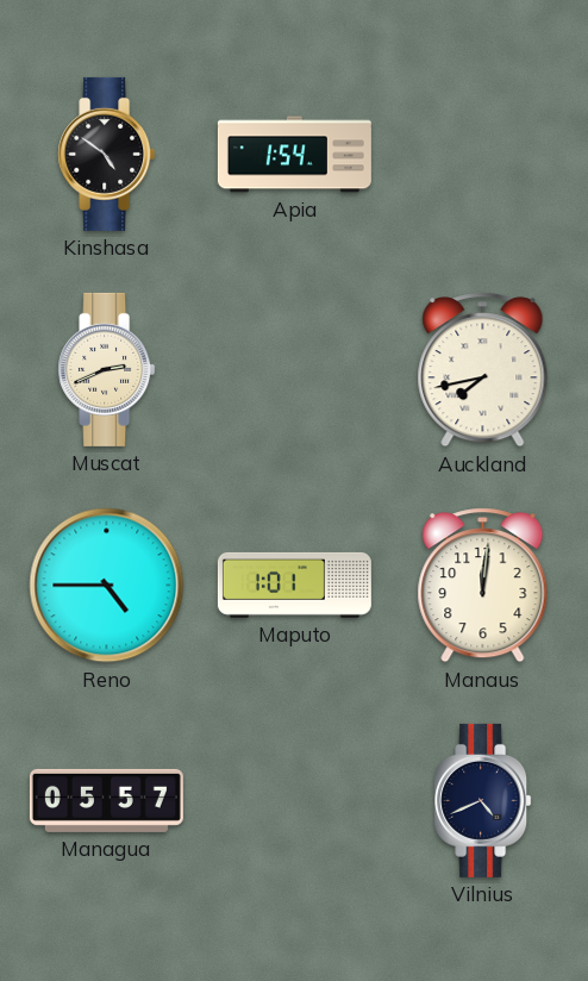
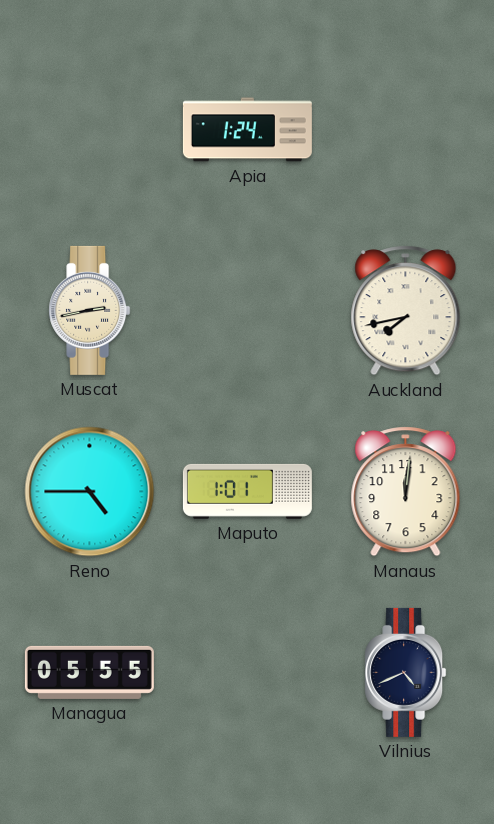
Kinshasa: 4:51 -> none (107, 154)
Apia: 1:54 -> 1:24 (247, 130)
Muscat: 2:41 -> 2:43 (90, 310)
Managua: 05:57 -> 05:55 (89, 672)
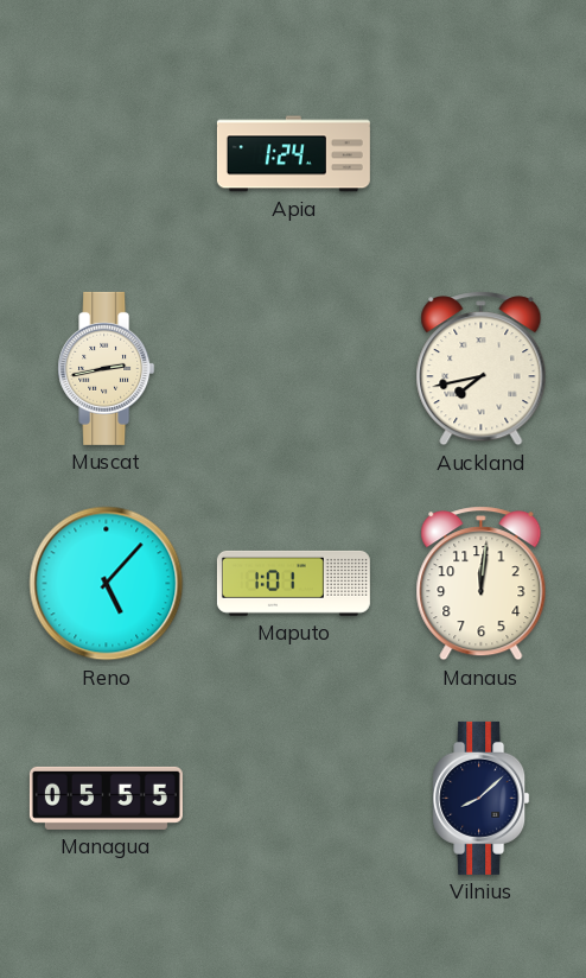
Reno: 4:45 -> 5:07 (107, 584)
Vilnius: 4:41 -> 8:08 (482, 798)
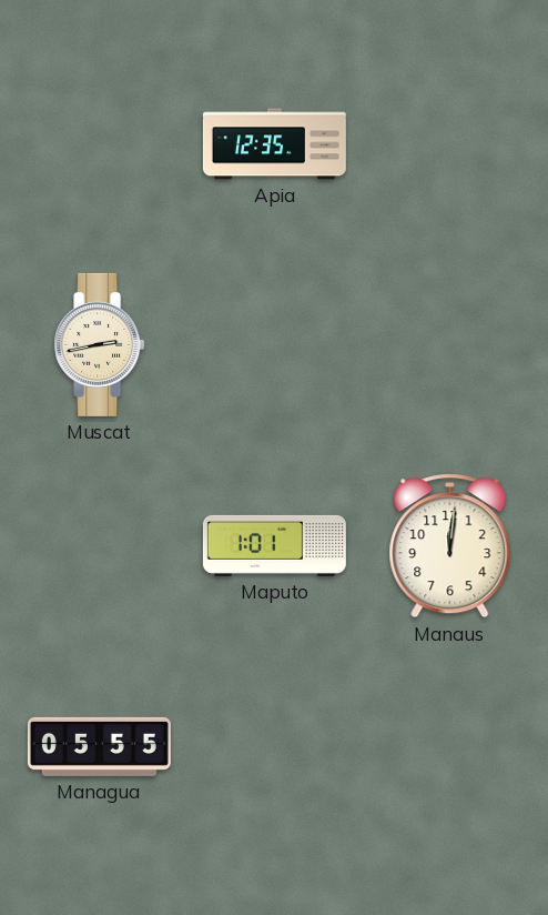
Apia: 1:24 -> 12:35 (274, 144)
Auckland: 7:43 -> none (482, 369)
Reno: 5:07 -> none (107, 584)
Vilnius: 8:08 -> none (482, 798)
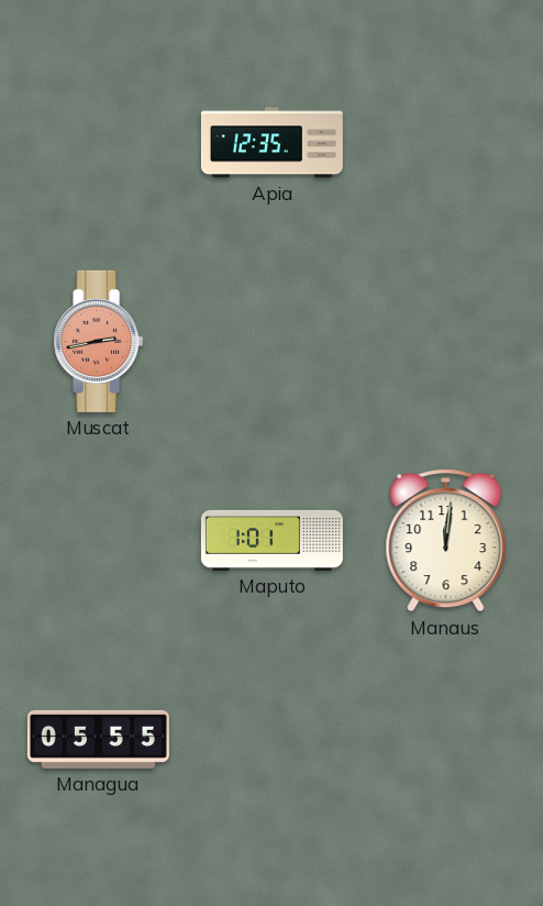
Muscat dial: cream -> salmon (99, 341)
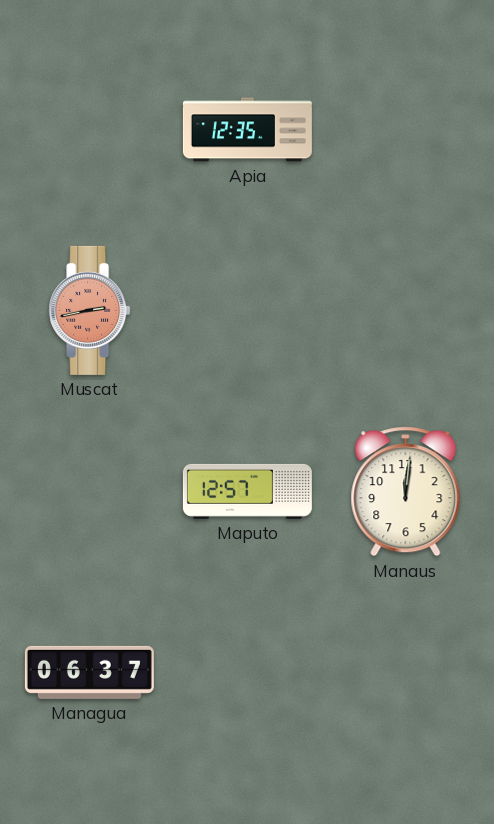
Maputo: 1:01 -> 12:57 (247, 491)
Managua: 05:55 -> 06:37 (89, 672)
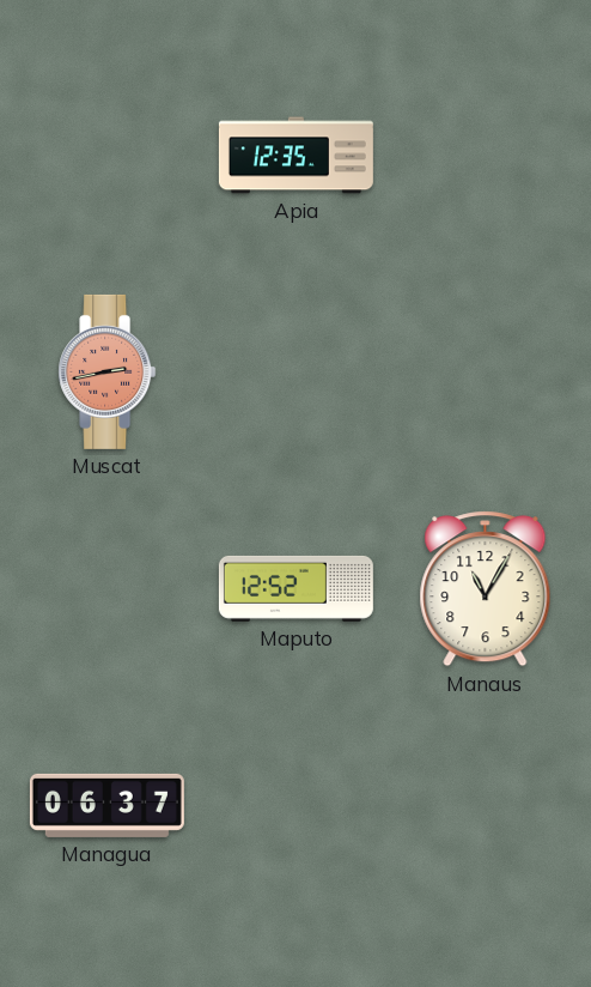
Maputo: 12:57 -> 12:52 (295, 588)
Manaus: 12:01 -> 11:05 (486, 589)
